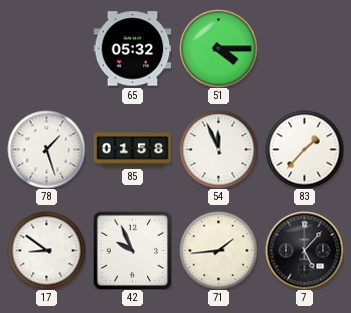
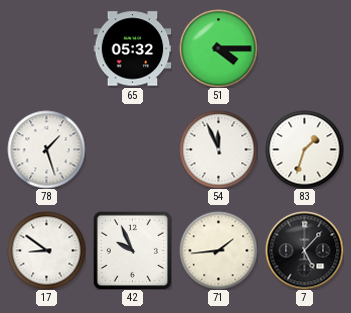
85: 01:58 -> none (132, 150)
83: 1:37 -> 1:33 (304, 149)
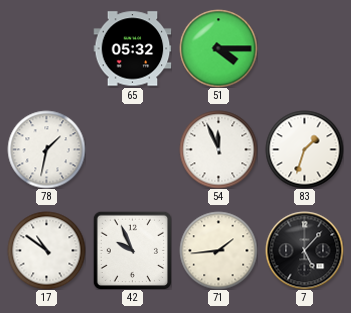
78: 1:27 -> 1:32 (46, 149)
17: 8:51 -> 10:51 (46, 250)
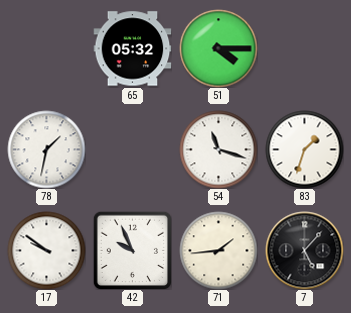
54: 11:56 -> 11:18 (218, 149)
17: 10:51 -> 9:51 (46, 250)
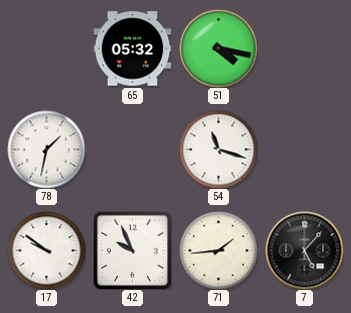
51: 4:15 -> 4:17 (218, 48)
83: 1:33 -> none (304, 149)
